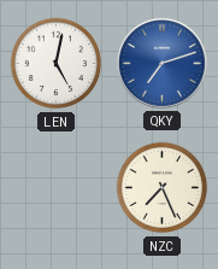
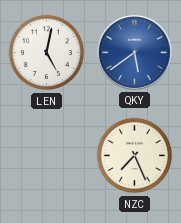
QKY: 7:12 -> 5:39 (134, 52)
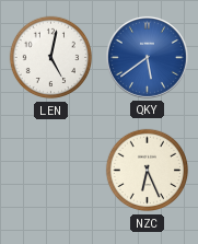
NZC: 7:26 -> 6:26 (148, 171)
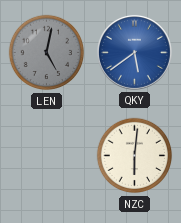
LEN dial: white -> grey (47, 53)
NZC: 6:26 -> 6:01 (135, 156)
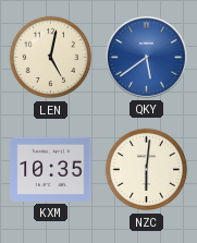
LEN dial: grey -> cream (51, 58)
KXM: none -> 10:35 (51, 169)
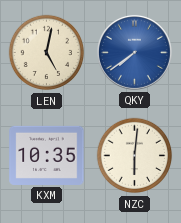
QKY: 5:39 -> 7:39 (134, 52)
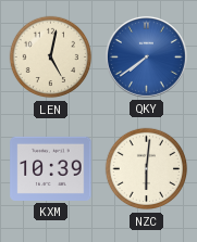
KXM: 10:35 -> 10:39 (51, 168)
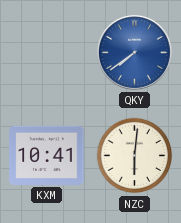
LEN: 5:02 -> none (51, 58)
KXM: 10:39 -> 10:41 (47, 155)
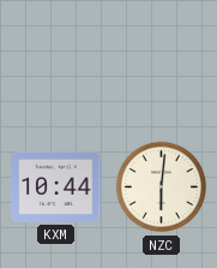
QKY: 7:39 -> none (134, 52)
KXM: 10:41 -> 10:44 (56, 186)
